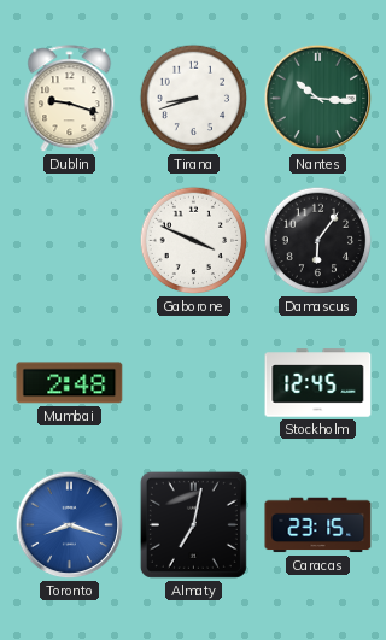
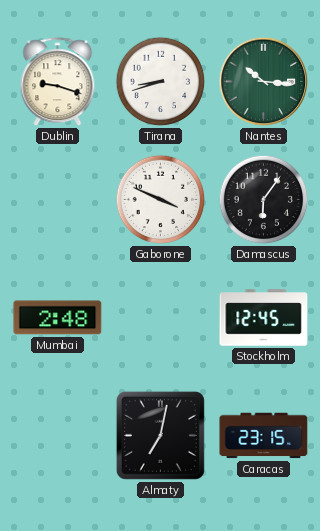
Toronto: 8:18 -> none (70, 525)
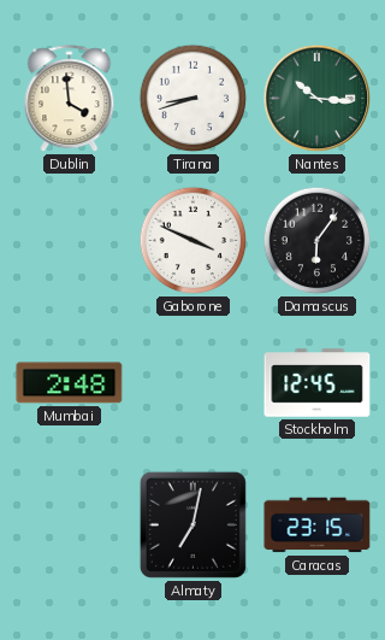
Dublin: 9:18 -> 3:59 (70, 99)
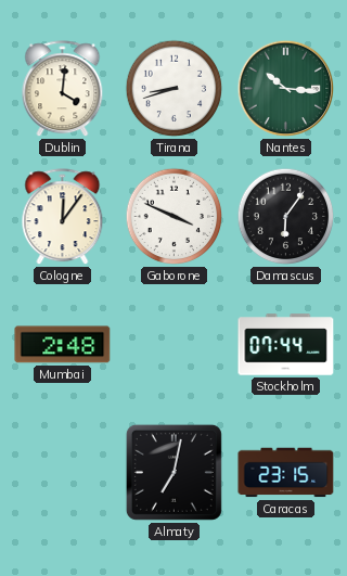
Dublin: 3:59 -> 4:01 (63, 89)
Cologne: none -> 12:06 (63, 217)
Stockholm: 12:45 -> 07:44 (286, 345)
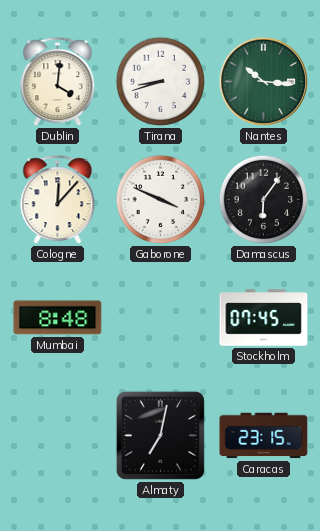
Cologne: 12:06 -> 12:07 (58, 200)
Mumbai: 2:48 -> 8:48 (58, 318)
Stockholm: 07:44 -> 07:45 (264, 318)
